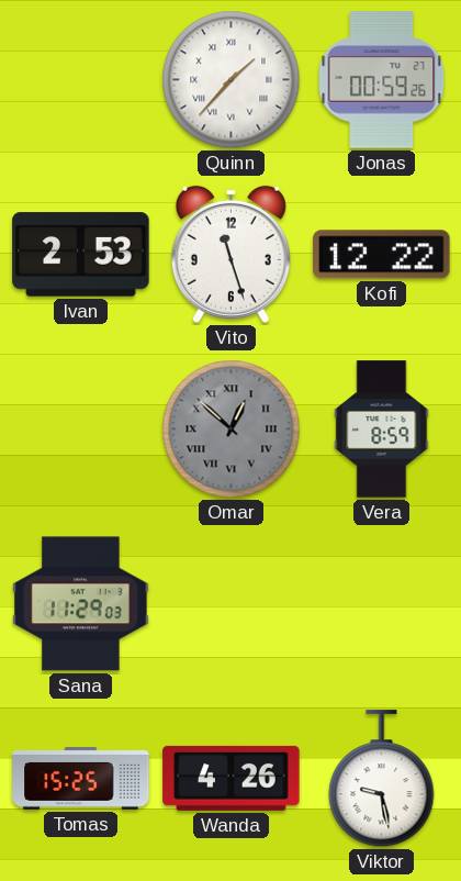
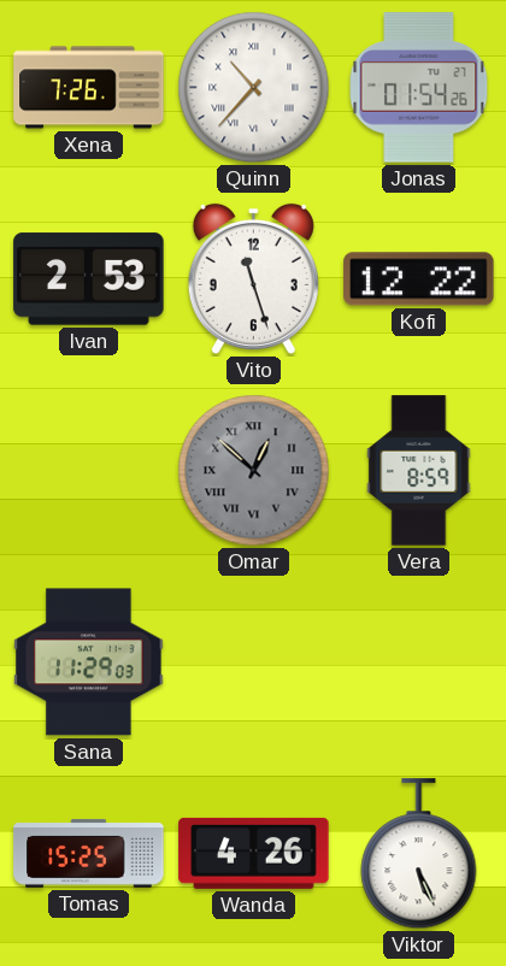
Xena: none -> 7:26 (89, 88)
Quinn: 1:37 -> 10:37 (254, 88)
Jonas: 00:59 -> 01:54 (419, 88)
Viktor: 9:28 -> 5:26 (419, 854)
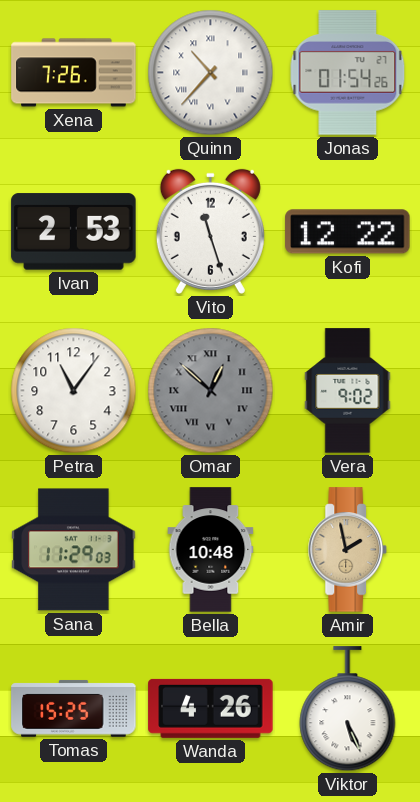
Petra: none -> 11:06 (74, 391)
Vera: 8:59 -> 9:02 (348, 391)
Bella: none -> 10:48 (211, 550)
Amir: none -> 1:58 (347, 550)
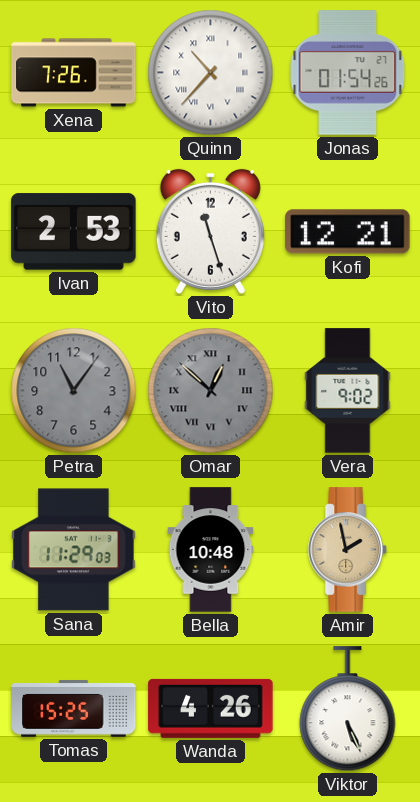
Kofi: 12:22 -> 12:21 (348, 232)
Petra dial: white -> grey (74, 391)
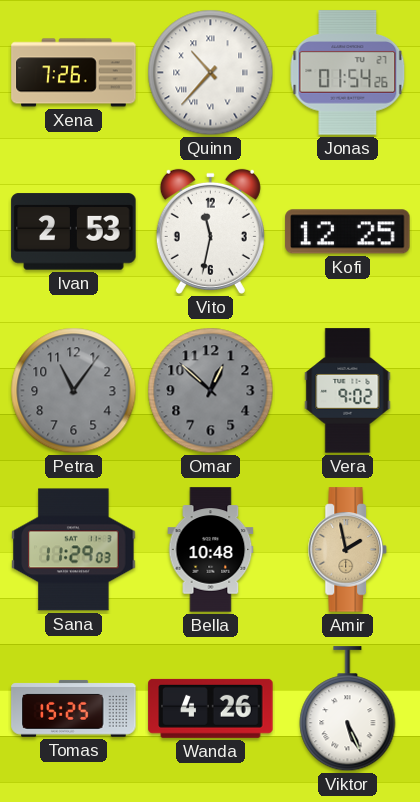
Vito: 11:27 -> 11:32 (210, 231)
Kofi: 12:21 -> 12:25 (348, 232)
Omar numerals: Roman -> Arabic (211, 391)
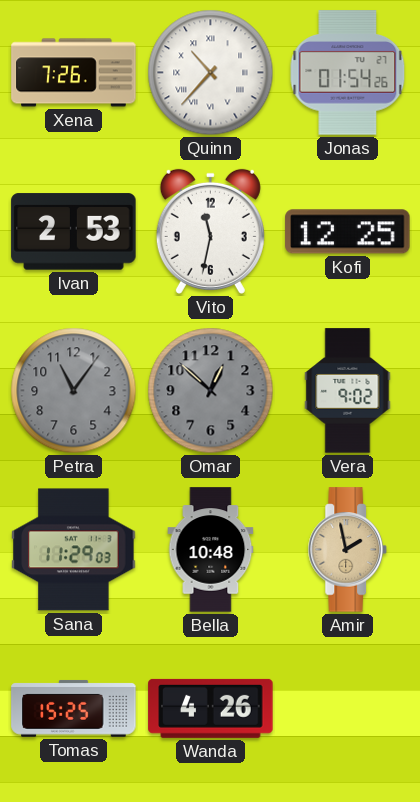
Viktor: 5:26 -> none (348, 709)
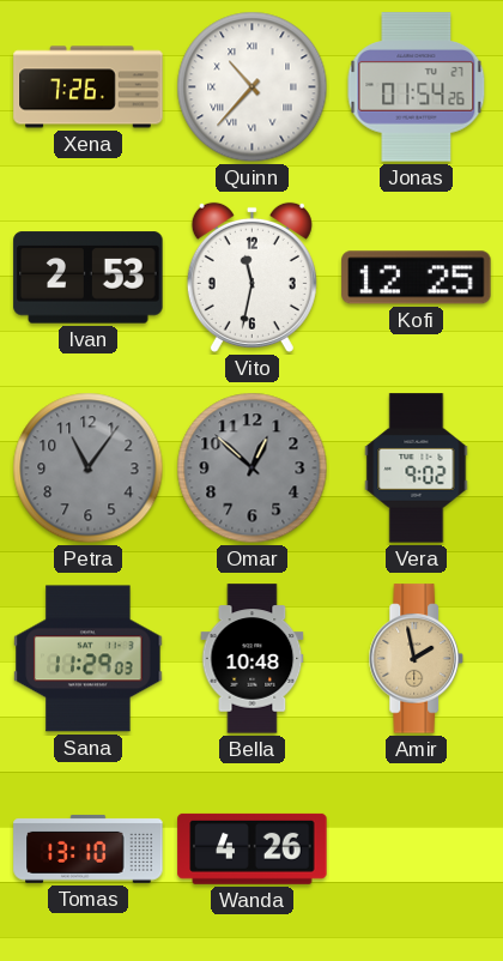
Tomas: 15:25 -> 13:10 (89, 848)
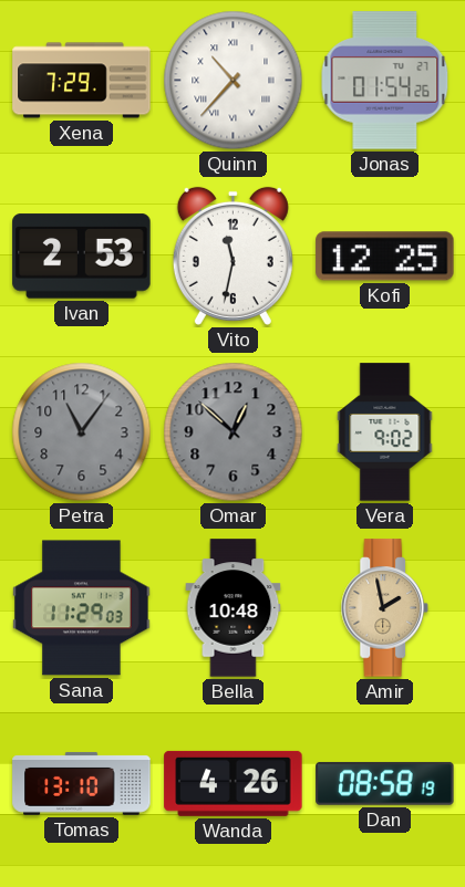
Xena: 7:26 -> 7:29 (82, 81)
Dan: none -> 08:58 (385, 783)
